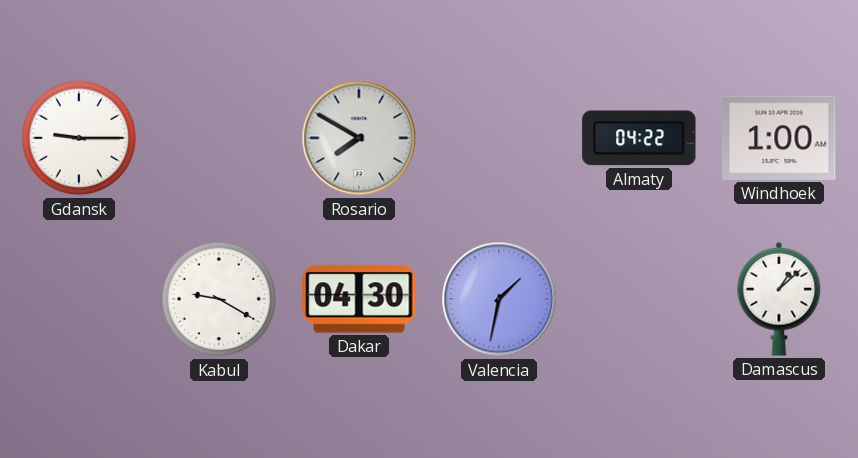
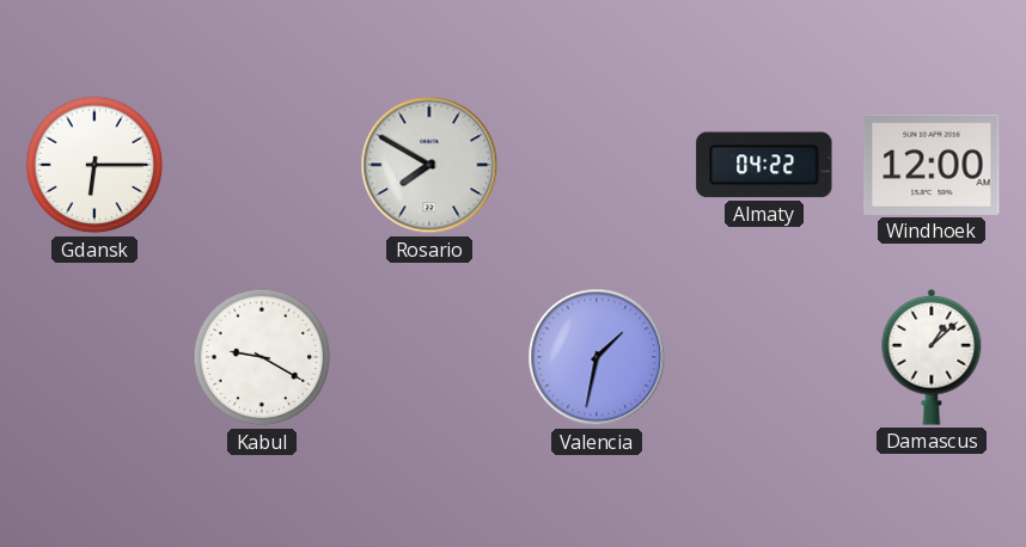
Gdansk: 9:15 -> 6:15 (94, 165)
Windhoek: 1:00 -> 12:00 (932, 165)
Dakar: 04:30 -> none (359, 299)
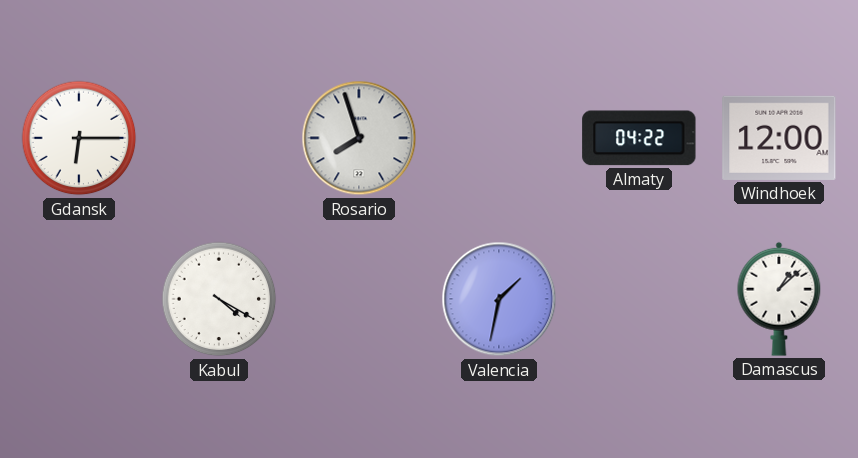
Rosario: 7:50 -> 7:57 (359, 138)
Kabul: 9:20 -> 4:20 (219, 299)
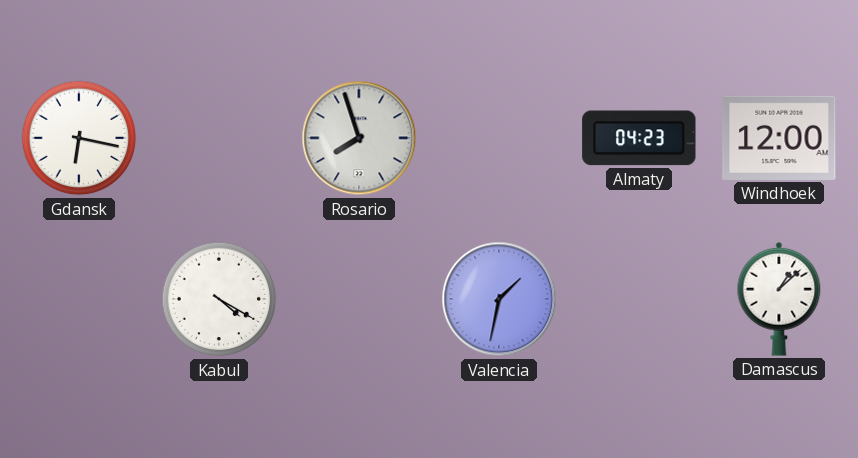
Gdansk: 6:15 -> 6:17 (79, 138)
Almaty: 04:22 -> 04:23 (639, 138)
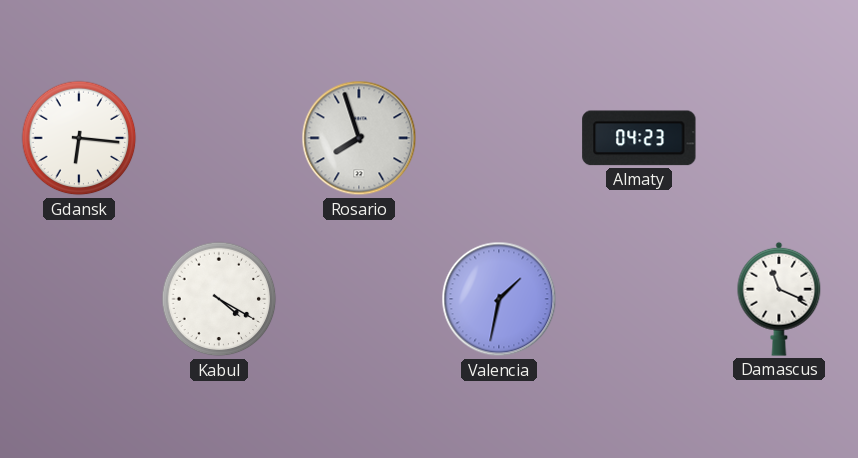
Gdansk: 6:17 -> 6:16 (79, 138)
Windhoek: 12:00 -> none (779, 138)
Damascus: 1:08 -> 11:19 (779, 299)
